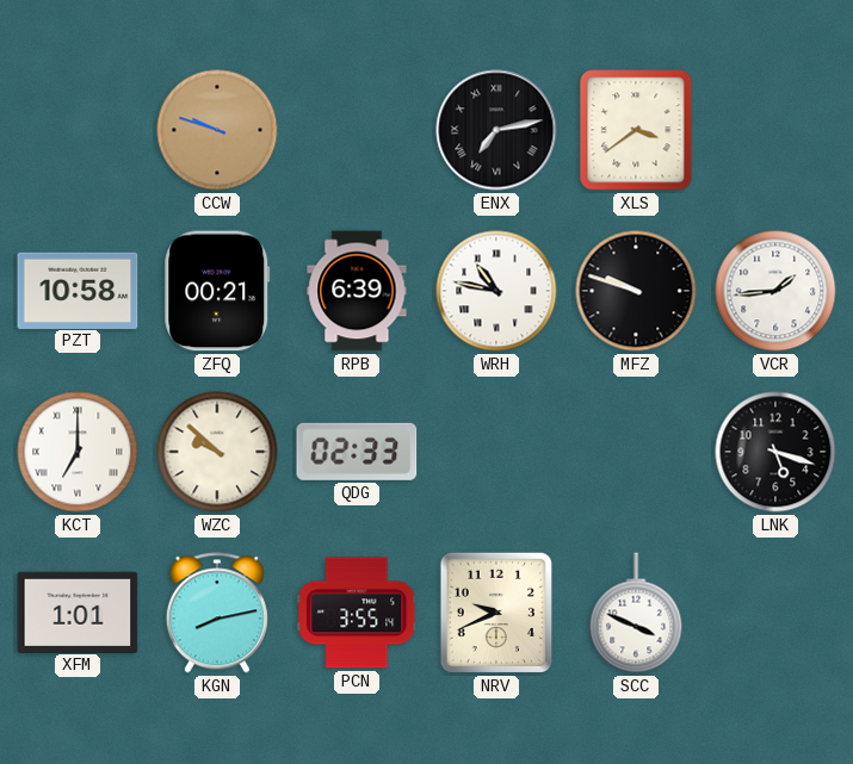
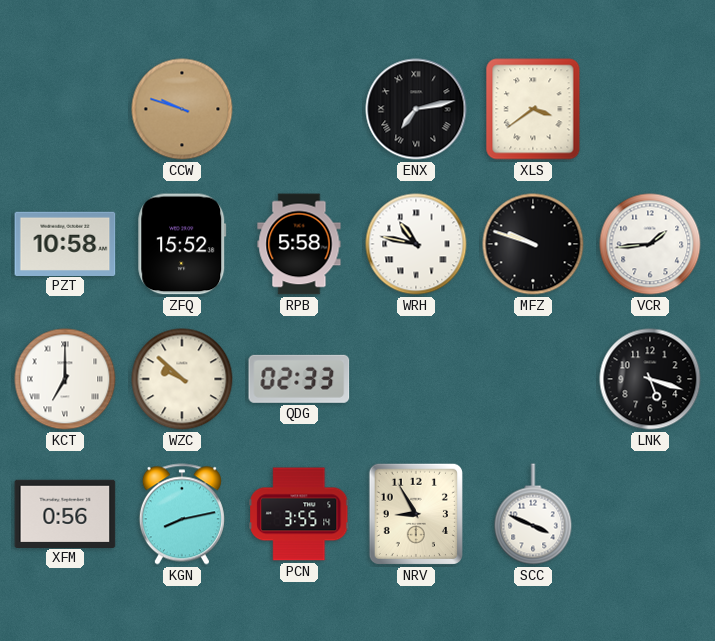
ZFQ: 00:21 -> 15:52 (182, 244)
RPB: 6:39 -> 5:58 (299, 244)
XFM: 1:01 -> 0:56 (65, 513)
NRV: 9:41 -> 8:55 (416, 514)
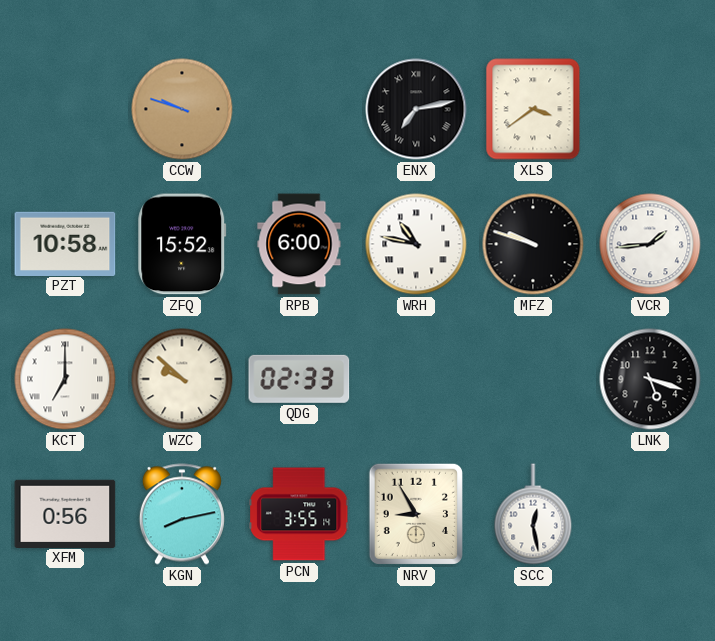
RPB: 5:58 -> 6:00 (299, 244)
SCC: 3:49 -> 12:28 (533, 514)
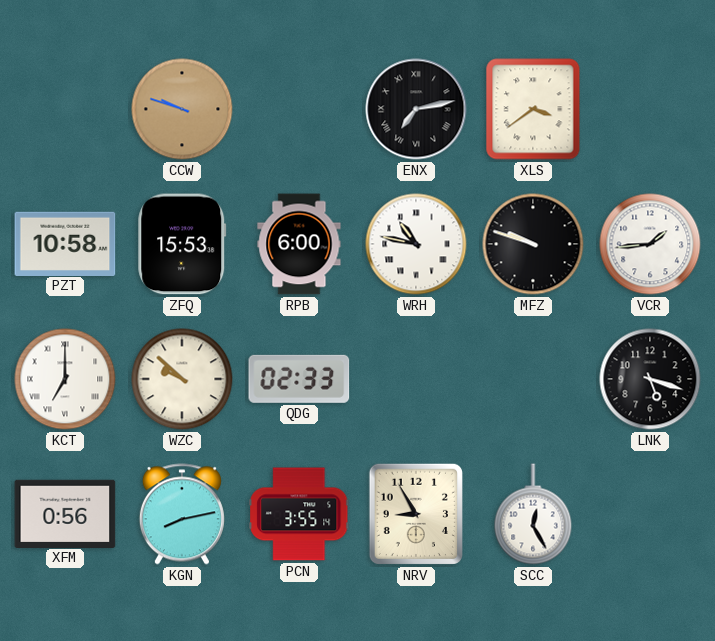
ZFQ: 15:52 -> 15:53 (182, 244)
SCC: 12:28 -> 12:25 (533, 514)
